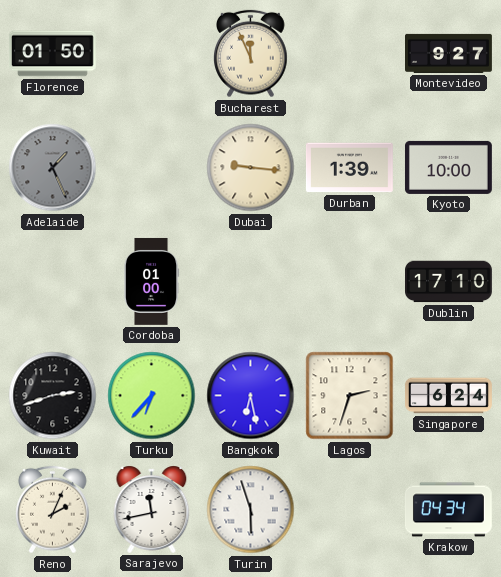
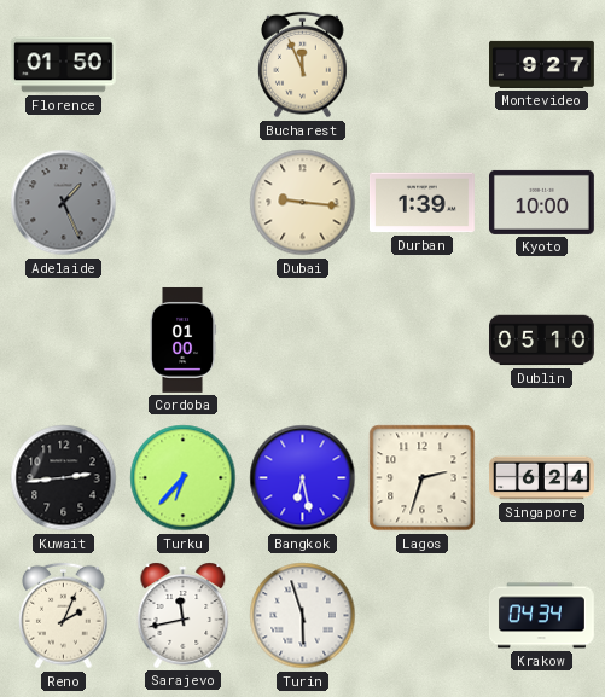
Dublin: 17:10 -> 05:10 (542, 341)
Kuwait: 2:42 -> 2:44 (64, 478)
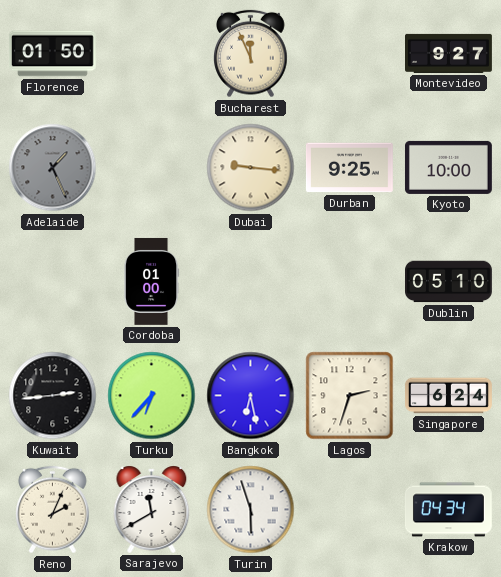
Durban: 1:39 -> 9:25 (349, 168)
Sarajevo: 11:43 -> 11:40 (152, 509)
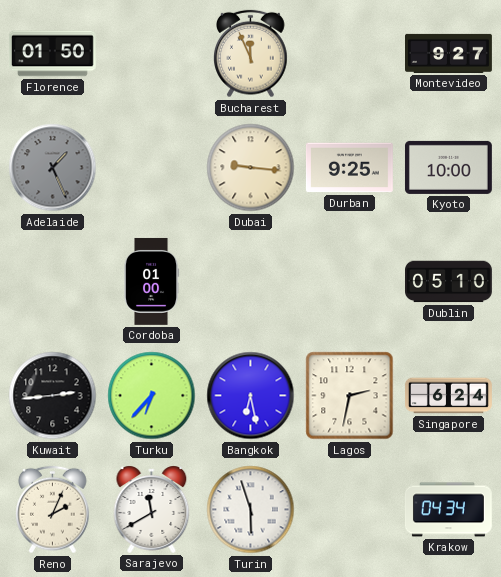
Lagos: 2:33 -> 2:32 (350, 396)
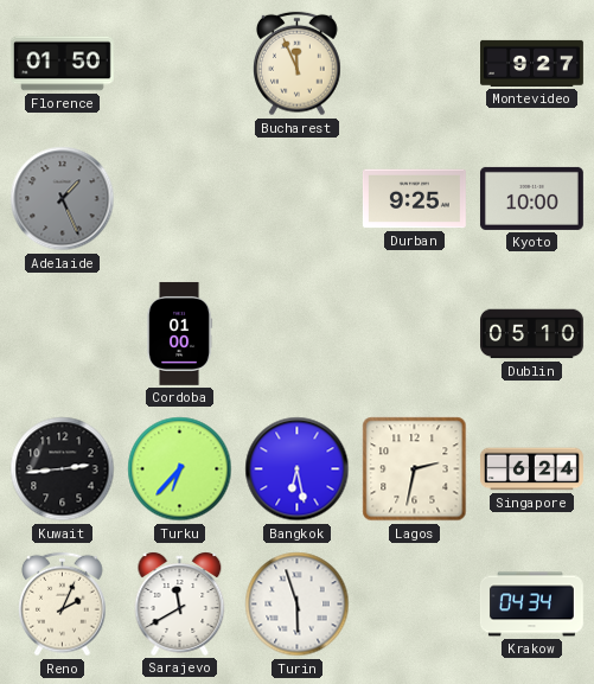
Dubai: 9:16 -> none (251, 168)
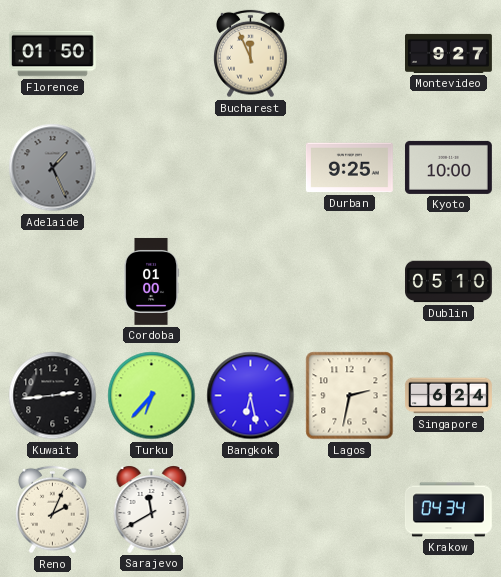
Turin: 5:57 -> none (298, 605)
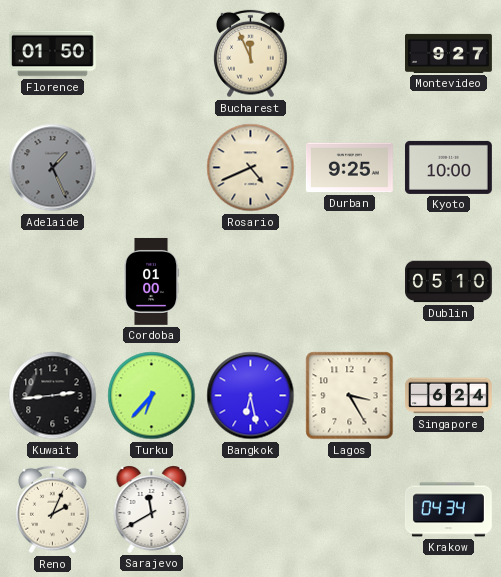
Rosario: none -> 4:41 (251, 168)
Lagos: 2:32 -> 3:25 (350, 396)
